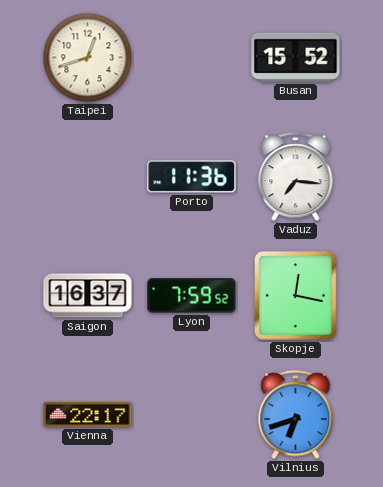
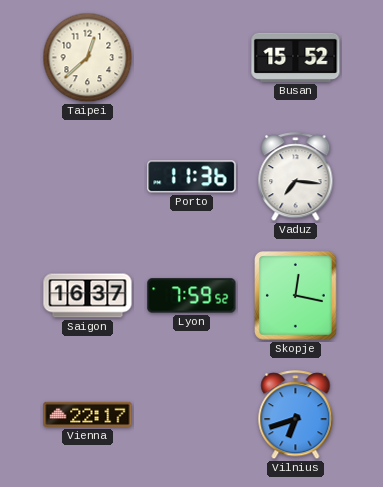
Taipei: 12:42 -> 12:38 (88, 58)
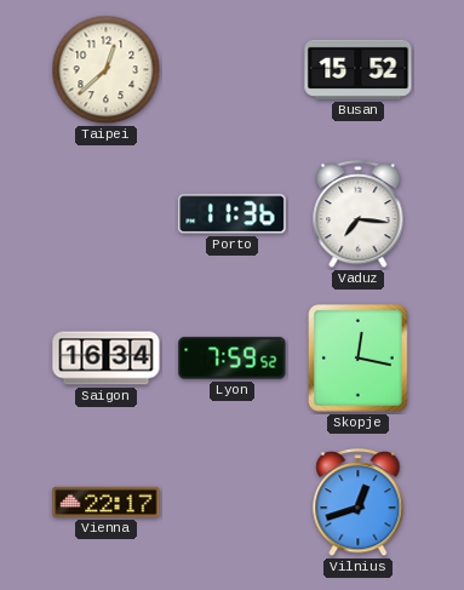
Saigon: 16:37 -> 16:34 (107, 359)
Vilnius: 6:42 -> 12:42 (359, 503)
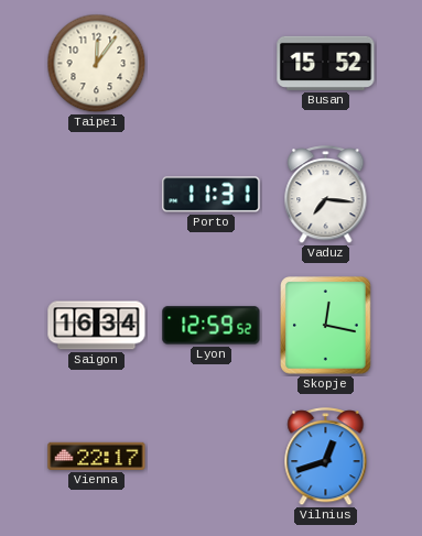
Taipei: 12:38 -> 12:06 (97, 64)
Porto: 11:36 -> 11:31 (212, 195)
Lyon: 7:59 -> 12:59 (212, 326)
